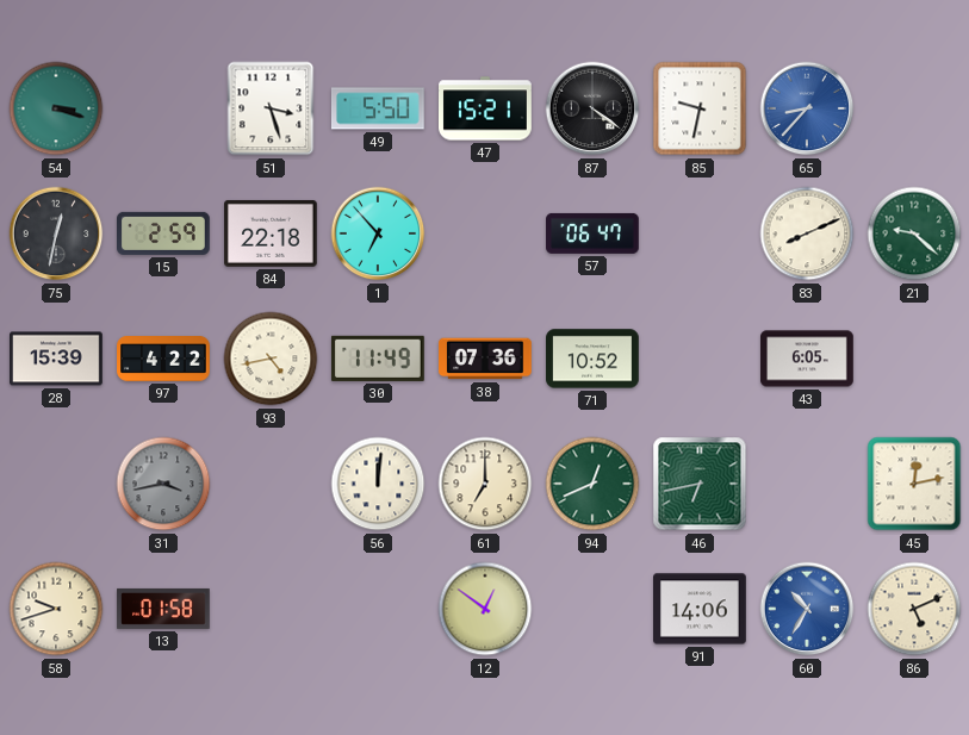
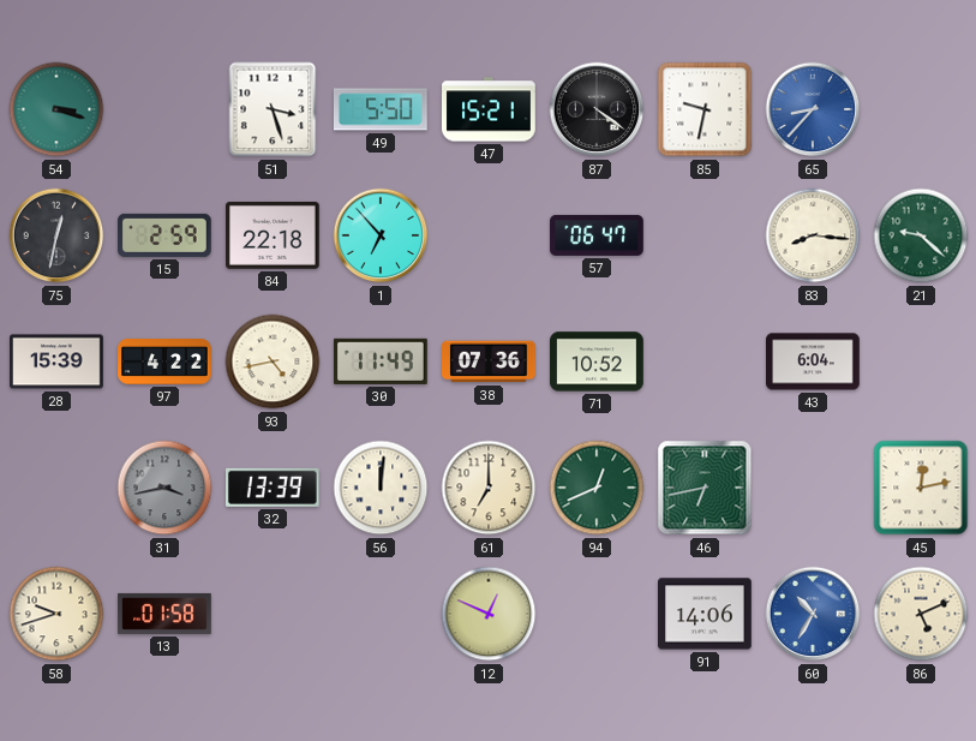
83: 8:11 -> 8:16 (813, 235)
43: 6:05 -> 6:04 (813, 361)
32: none -> 13:39 (273, 488)
12: 12:51 -> 12:49 (489, 614)
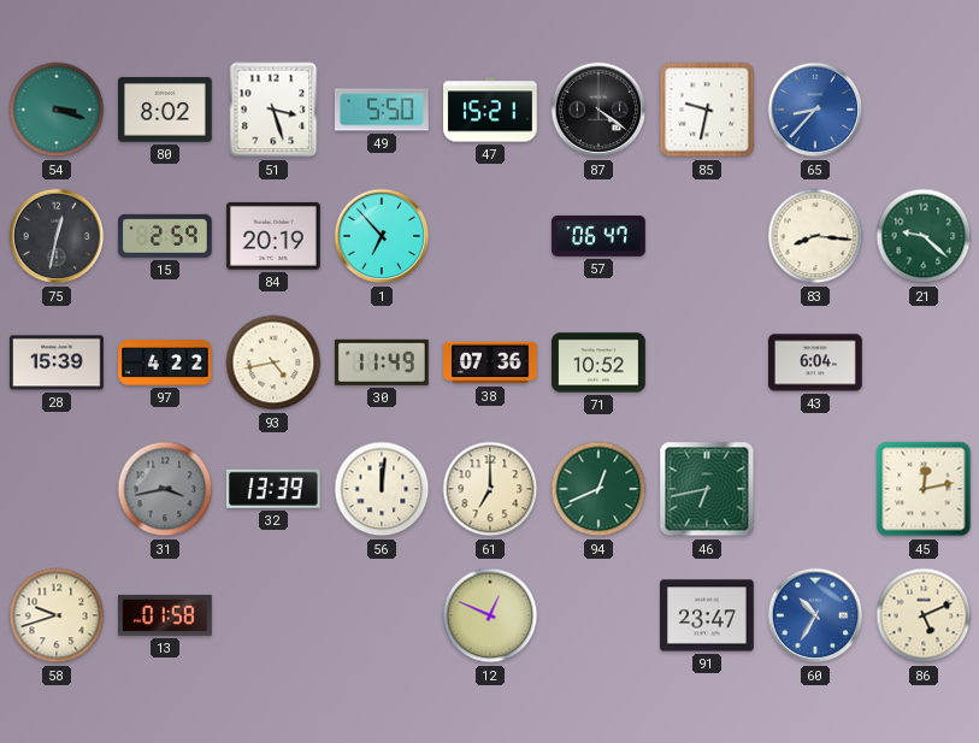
80: none -> 8:02 (165, 110)
84: 22:18 -> 20:19 (275, 236)
91: 14:06 -> 23:47 (707, 615)
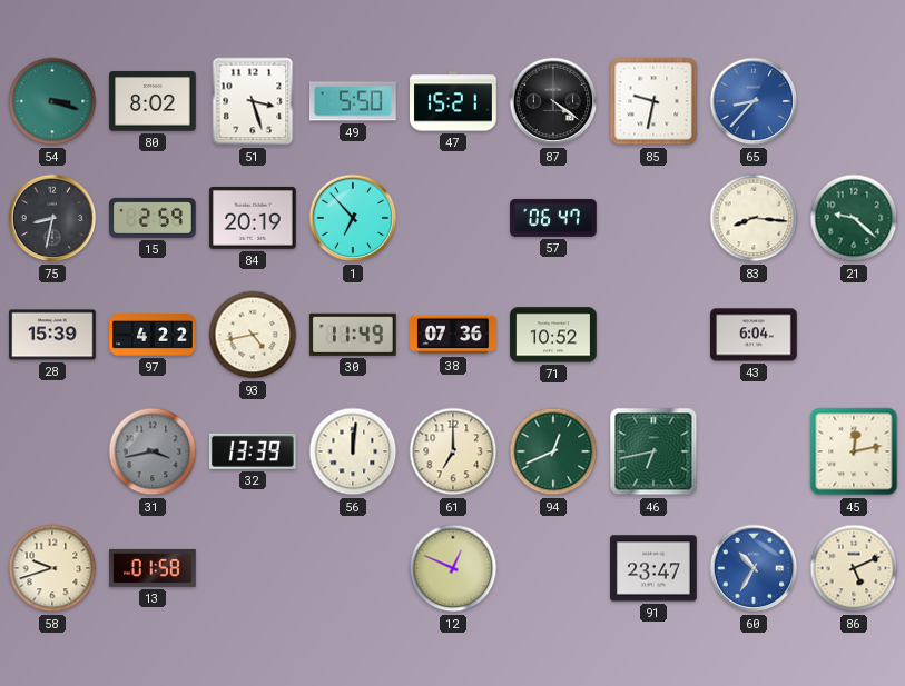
75: 12:32 -> 8:32 (52, 218)
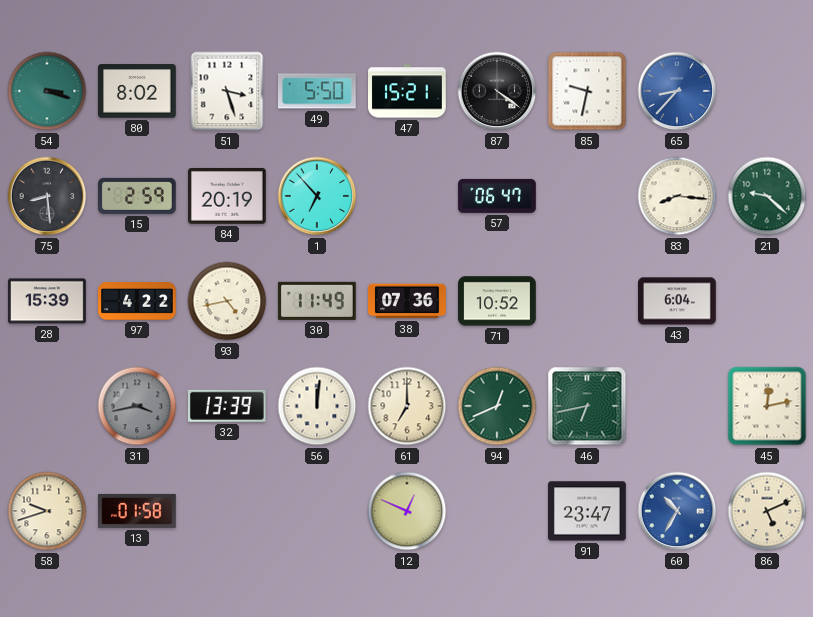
75: 8:32 -> 8:29 (47, 196)
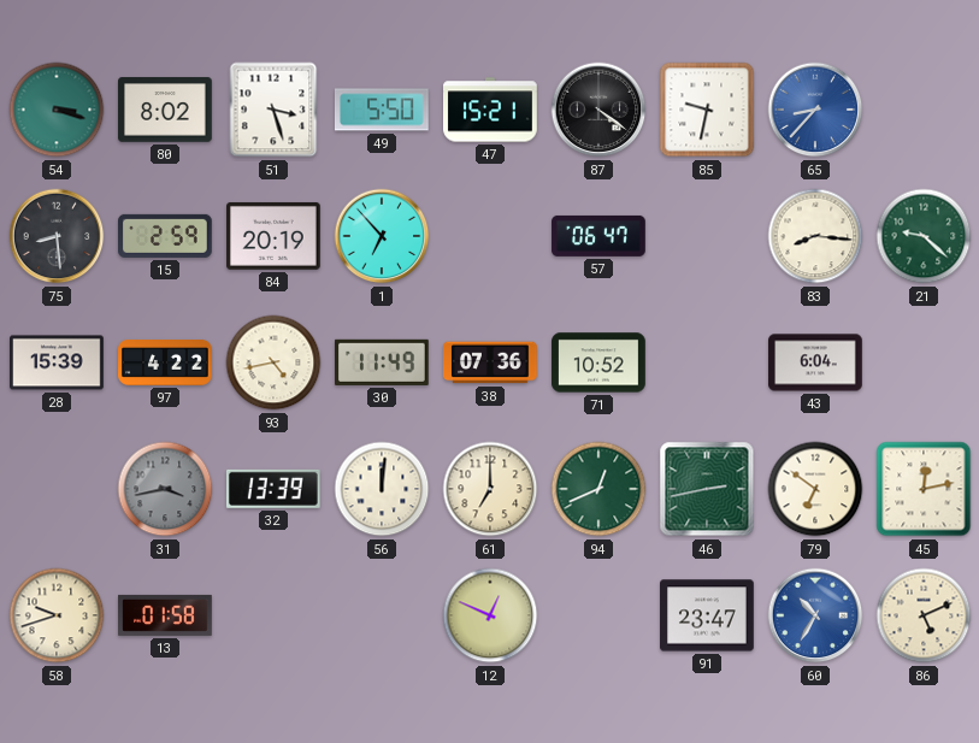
46: 6:43 -> 2:43 (707, 489)
79: none -> 6:51 (815, 489)
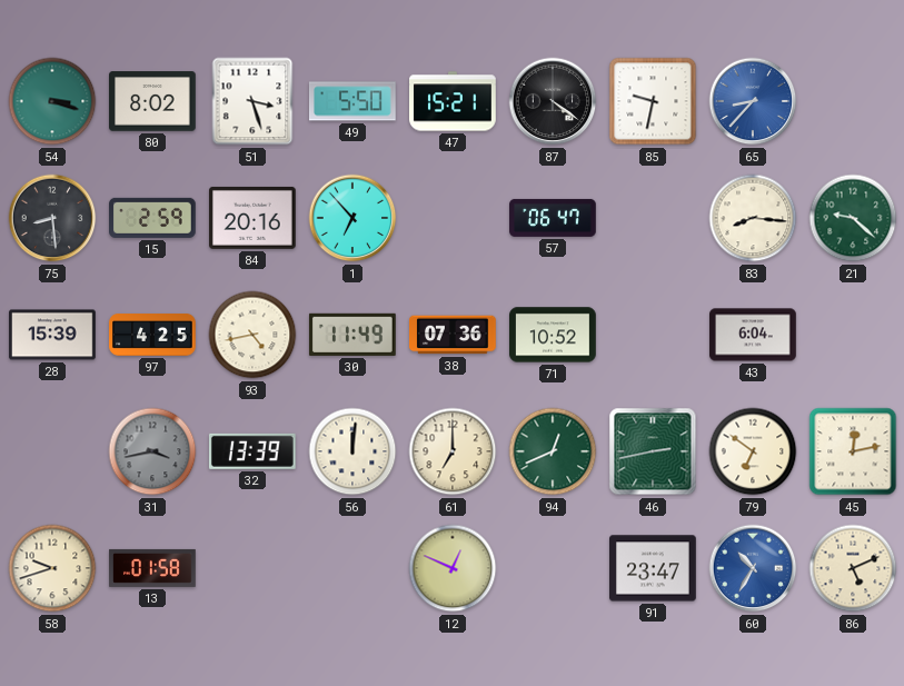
84: 20:19 -> 20:16 (254, 218)
97: 4:22 -> 4:25 (152, 336)
